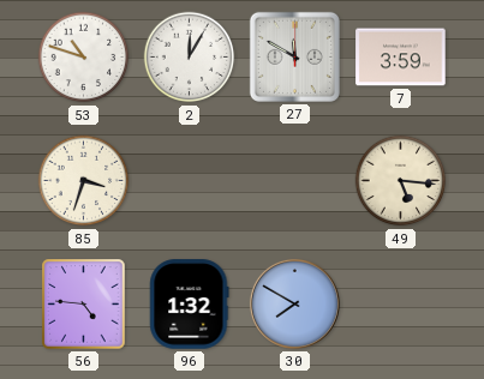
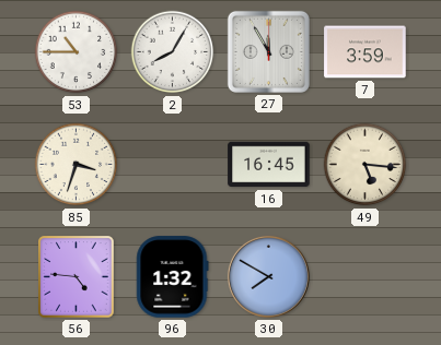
53: 10:48 -> 10:45 (77, 52)
2: 12:05 -> 8:05 (173, 52)
27: 11:50 -> 11:55 (268, 51)
16: none -> 16:45 (269, 165)
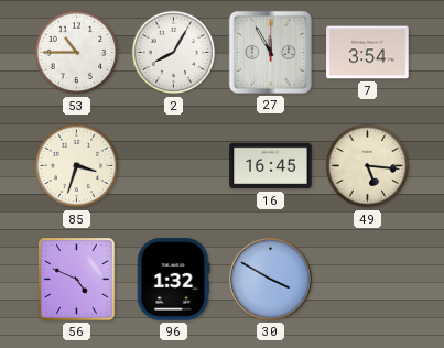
7: 3:59 -> 3:54 (368, 53)
56: 4:46 -> 4:49 (77, 280)
30: 7:50 -> 3:50 (270, 279)
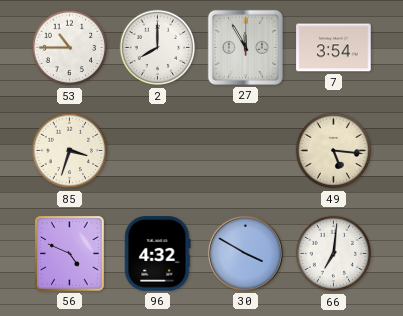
2: 8:05 -> 8:00 (158, 48)
16: 16:45 -> none (271, 166)
96: 1:32 -> 4:32 (158, 254)
66: none -> 7:01 (334, 254)
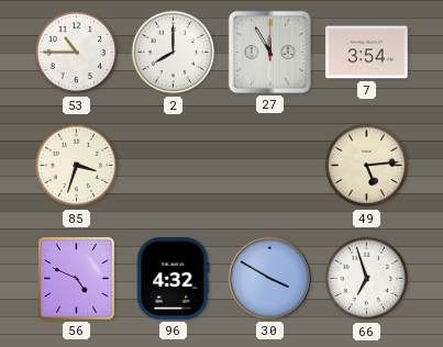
49: 5:16 -> 5:14 (367, 166)
66: 7:01 -> 6:57 (367, 279)
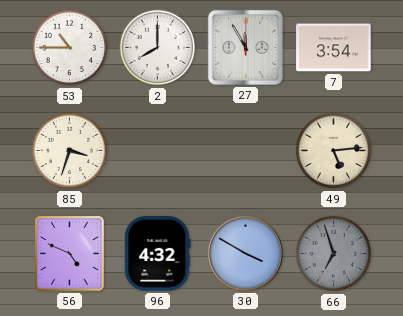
66 dial: white -> grey (334, 254)
